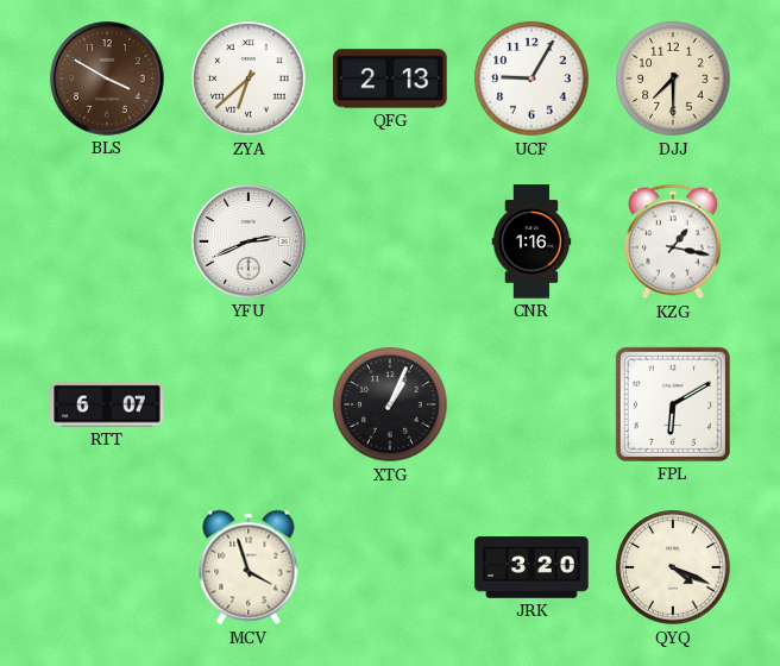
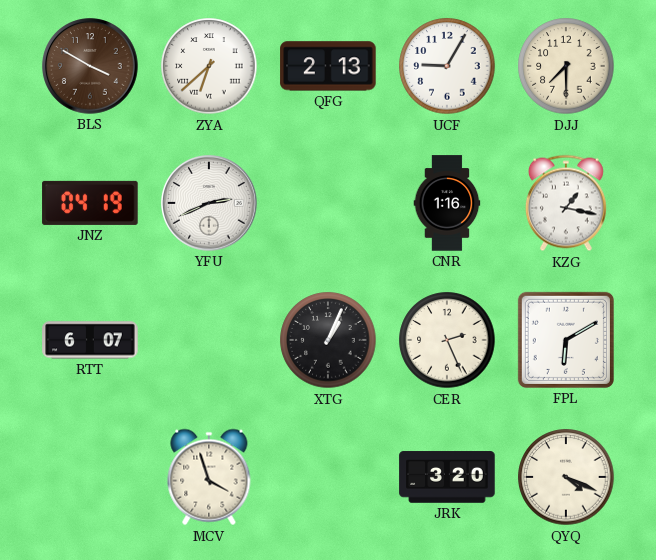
JNZ: none -> 04:19 (90, 203)
CER: none -> 2:26 (447, 340)
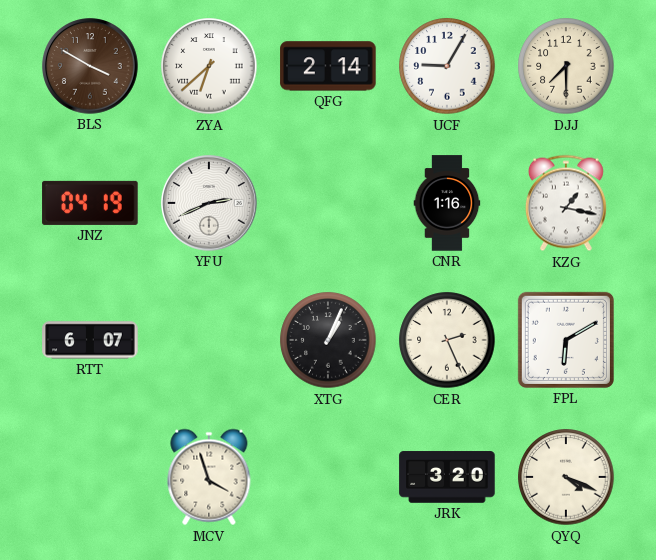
QFG: 2:13 -> 2:14 (328, 66)
